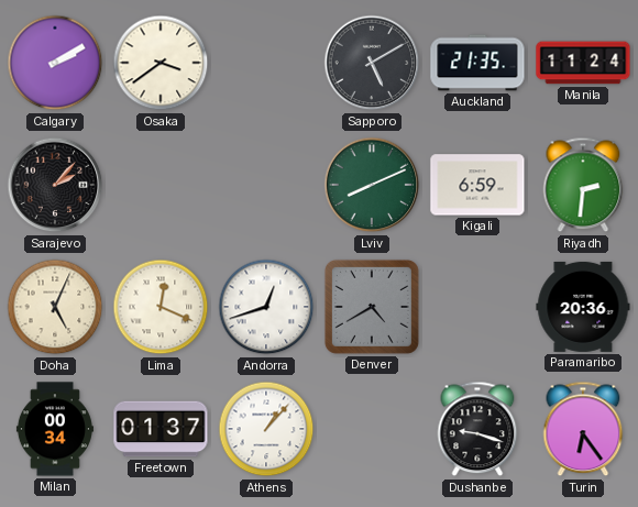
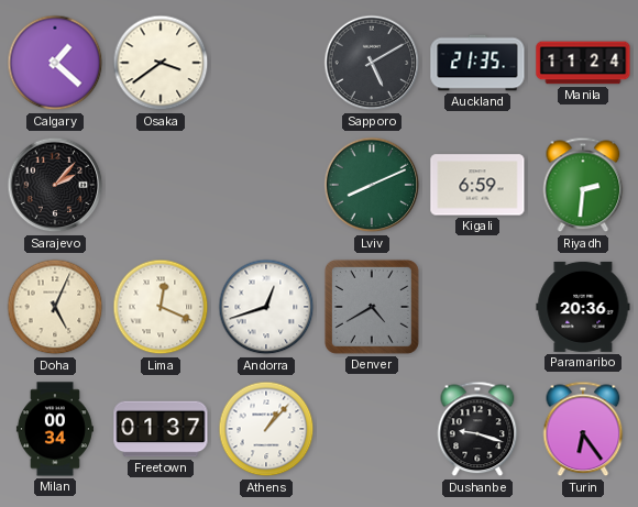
Calgary: 2:10 -> 1:22 (55, 63)
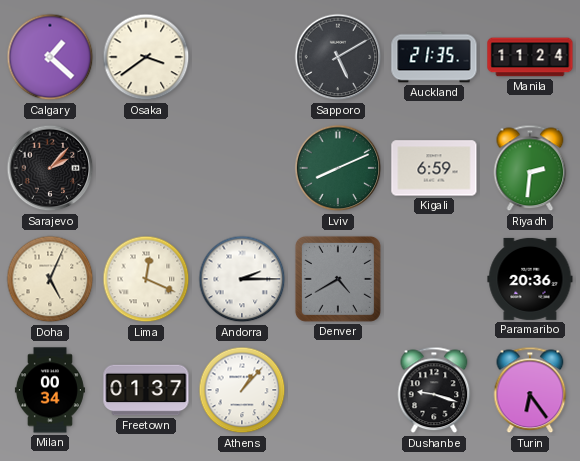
Andorra: 12:42 -> 2:15 (242, 279)
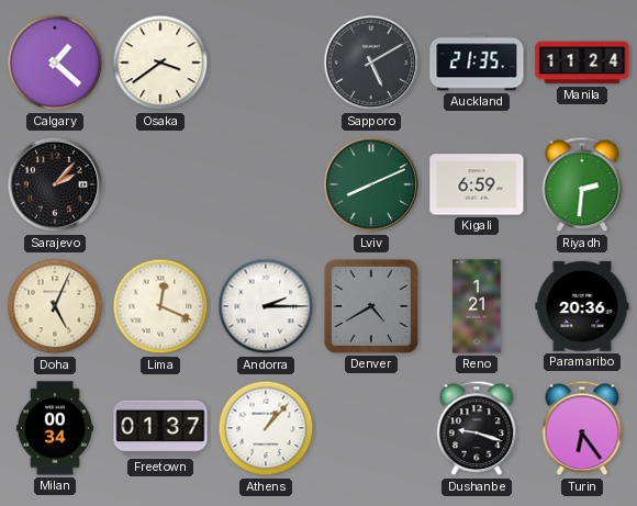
Reno: none -> 1:21 (477, 306)
